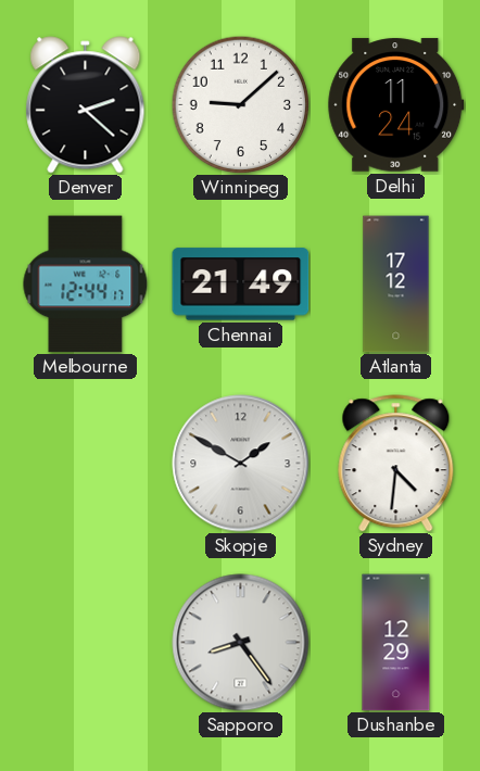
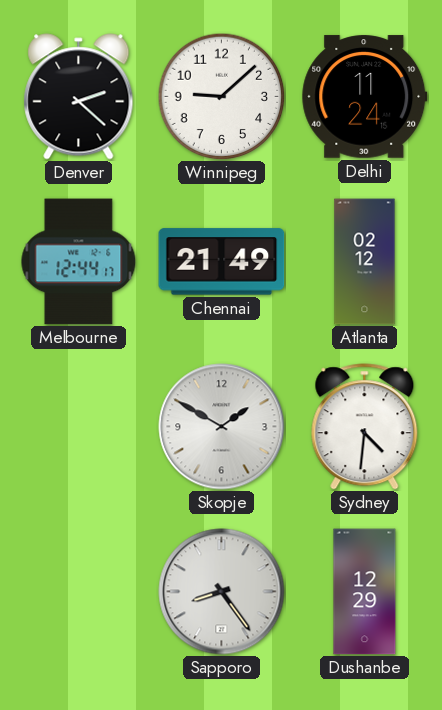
Atlanta: 17:12 -> 02:12 (365, 262)
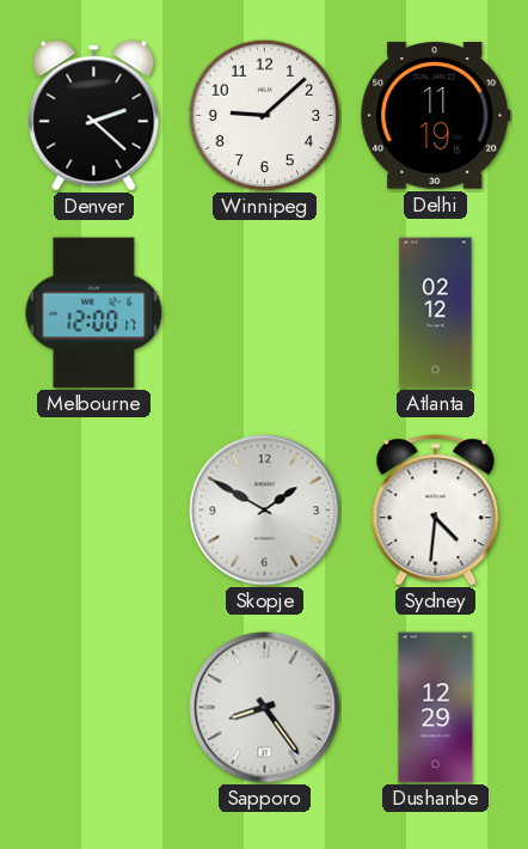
Delhi: 11:24 -> 11:19 (436, 116)
Melbourne: 12:44 -> 12:00 (94, 313)
Chennai: 21:49 -> none (222, 262)
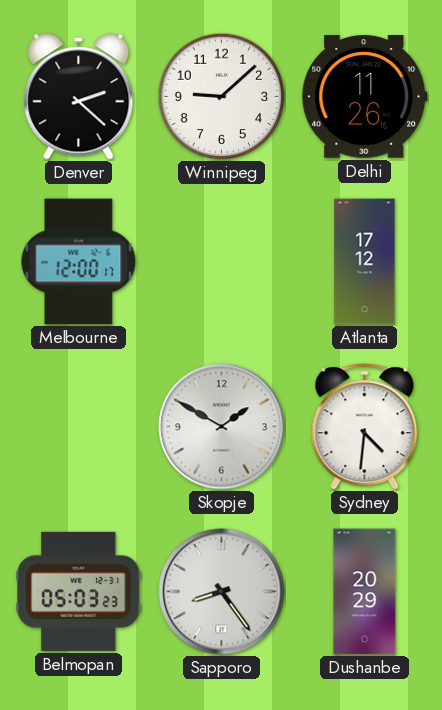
Delhi: 11:19 -> 11:26 (365, 97)
Atlanta: 02:12 -> 17:12 (365, 262)
Belmopan: none -> 05:03 (79, 591)
Dushanbe: 12:29 -> 20:29 (365, 592)
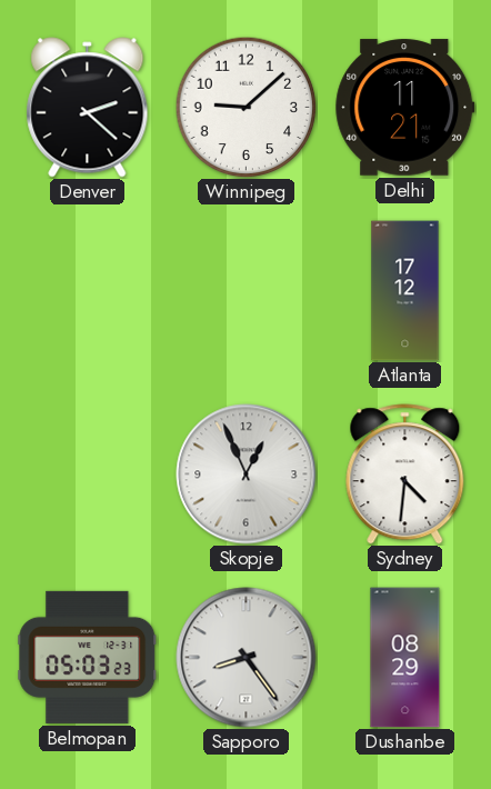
Delhi: 11:26 -> 11:21 (405, 108)
Melbourne: 12:00 -> none (79, 262)
Skopje: 1:50 -> 12:56 (247, 475)
Dushanbe: 20:29 -> 08:29 (405, 658)
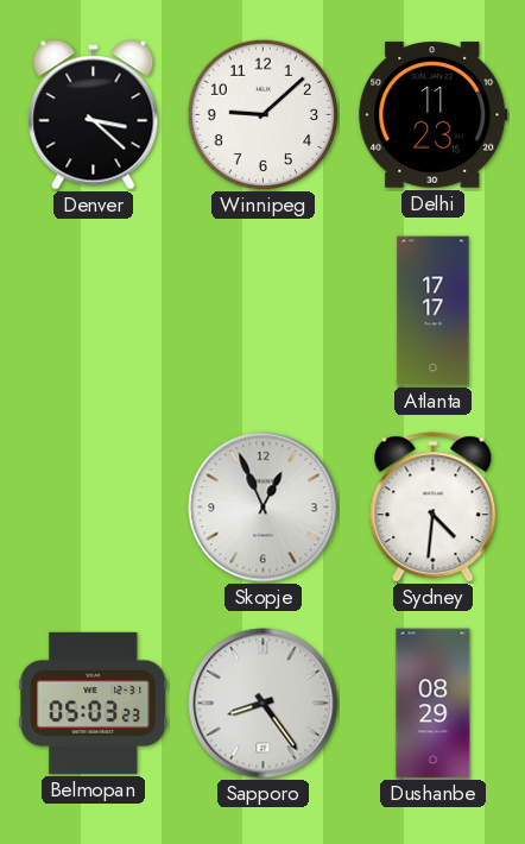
Denver: 2:22 -> 3:22 (94, 115)
Delhi: 11:21 -> 11:23 (434, 115)
Atlanta: 17:12 -> 17:17 (434, 311)
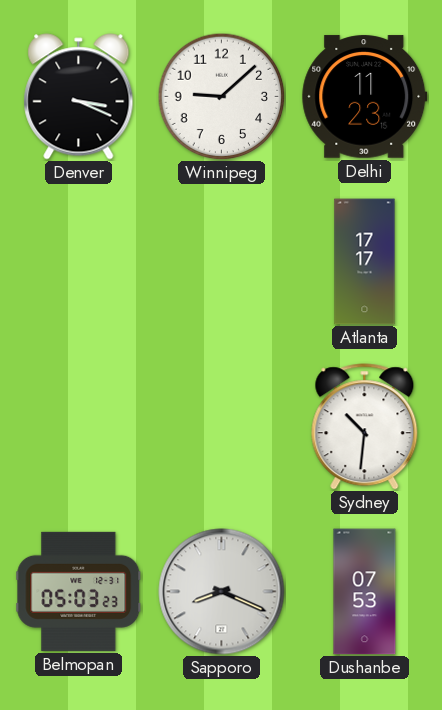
Denver: 3:22 -> 3:19 (79, 97)
Skopje: 12:56 -> none (264, 508)
Sydney: 4:31 -> 10:31 (365, 427)
Sapporo: 8:24 -> 8:19 (222, 592)
Dushanbe: 08:29 -> 07:53 (365, 592)
